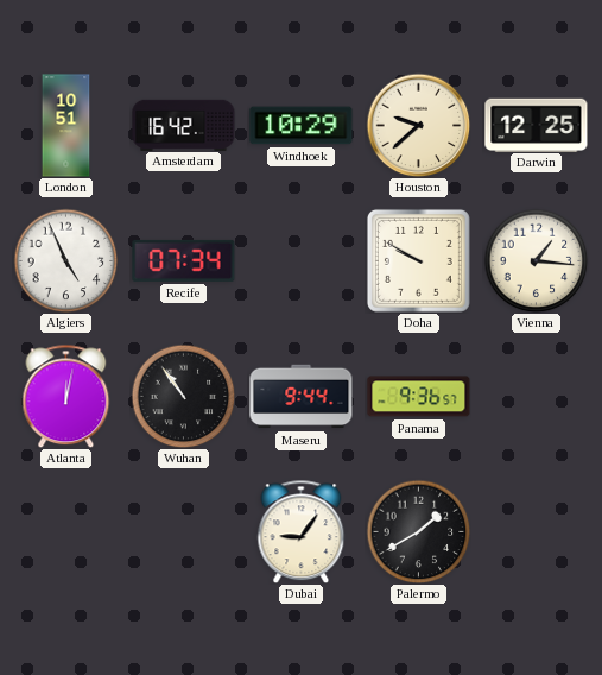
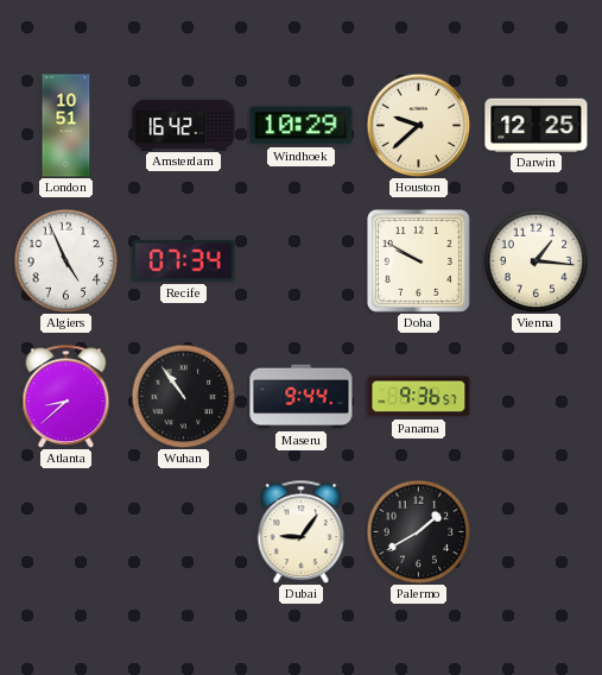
Atlanta: 12:02 -> 8:38 (66, 396)
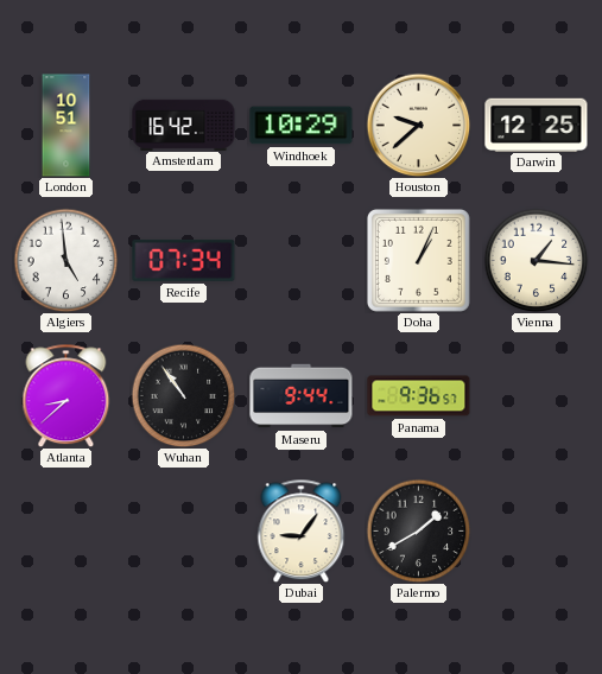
Algiers: 4:56 -> 4:59 (65, 260)
Doha: 9:50 -> 1:04 (418, 260)
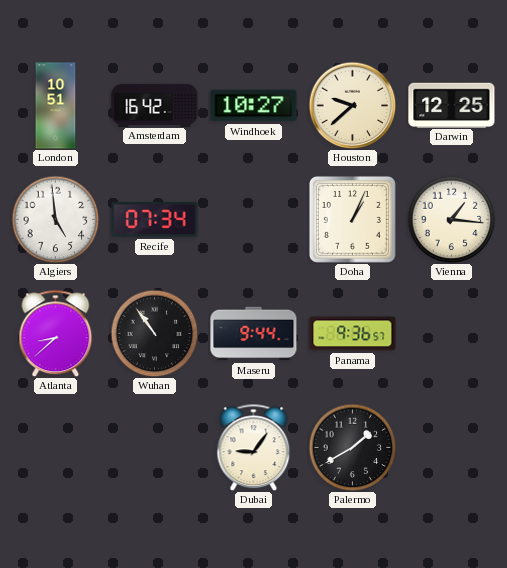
Windhoek: 10:29 -> 10:27 (254, 106)
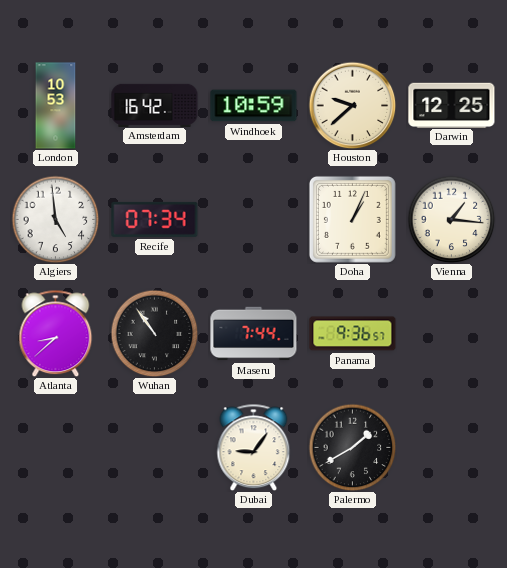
London: 10:51 -> 10:53 (56, 106)
Windhoek: 10:27 -> 10:59 (254, 106)
Maseru: 9:44 -> 7:44 (254, 334)
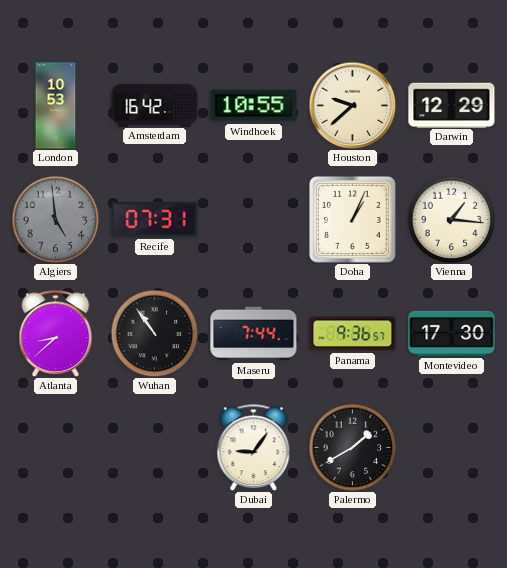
Windhoek: 10:59 -> 10:55 (254, 106)
Darwin: 12:25 -> 12:29 (452, 105)
Algiers dial: white -> grey (55, 219)
Recife: 07:34 -> 07:31 (155, 219)
Montevideo: none -> 17:30 (452, 333)
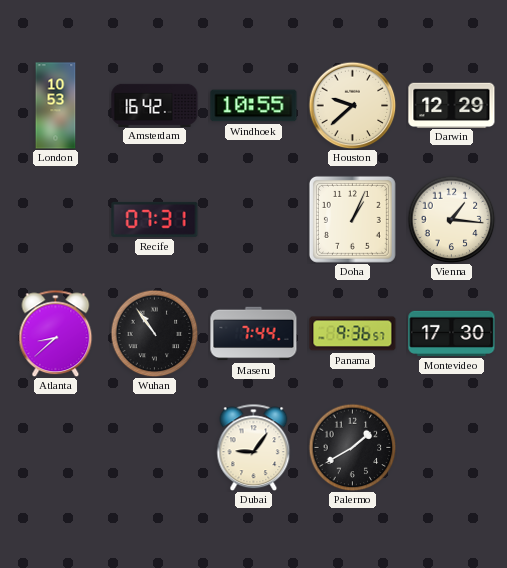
Algiers: 4:59 -> none (55, 219)
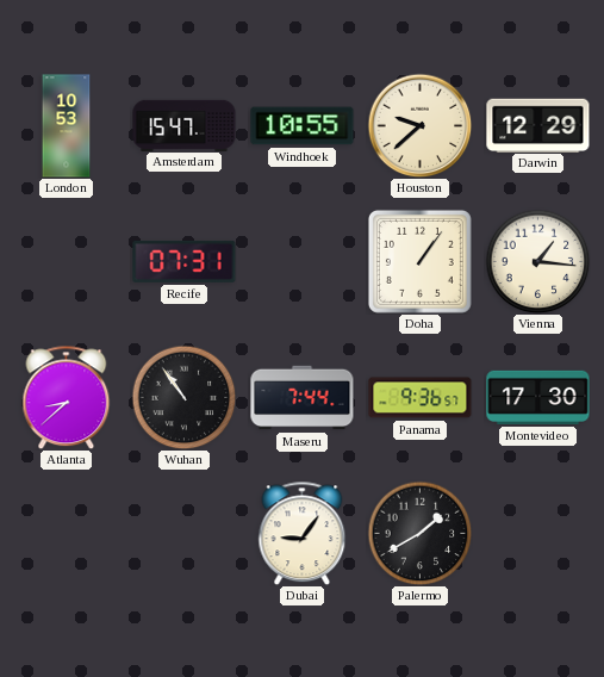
Amsterdam: 16:42 -> 15:47 (185, 125)
Doha: 1:04 -> 1:06 (419, 261)
